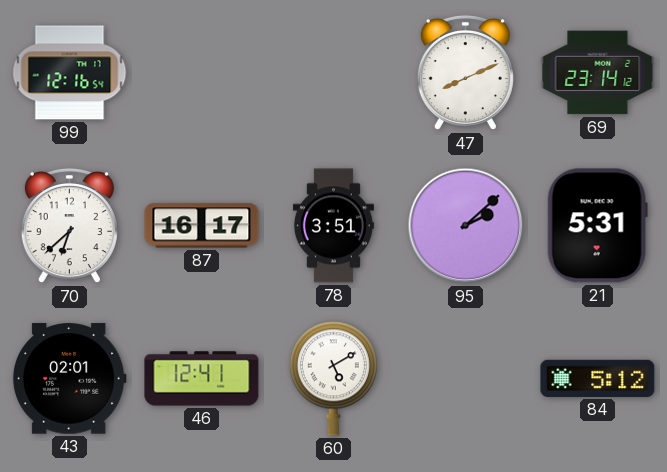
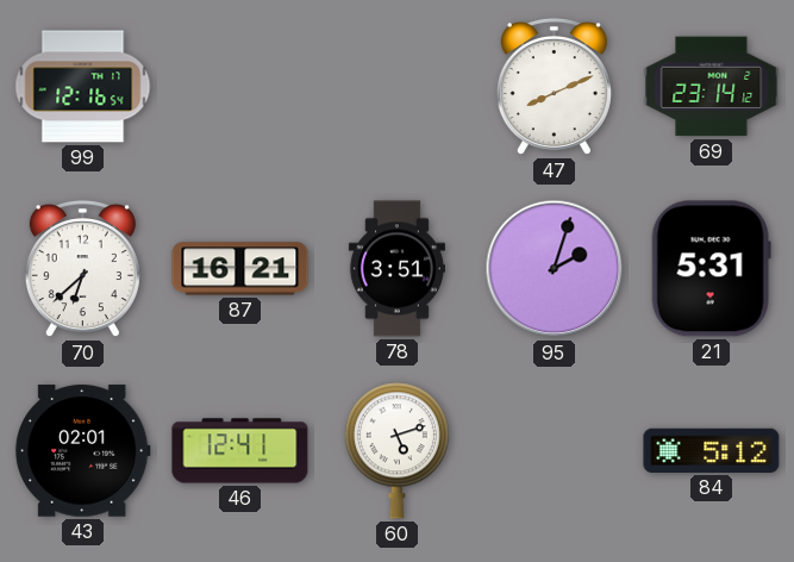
87: 16:17 -> 16:21 (240, 269)
95: 2:08 -> 2:03 (555, 269)
60: 5:10 -> 5:12 (396, 451)
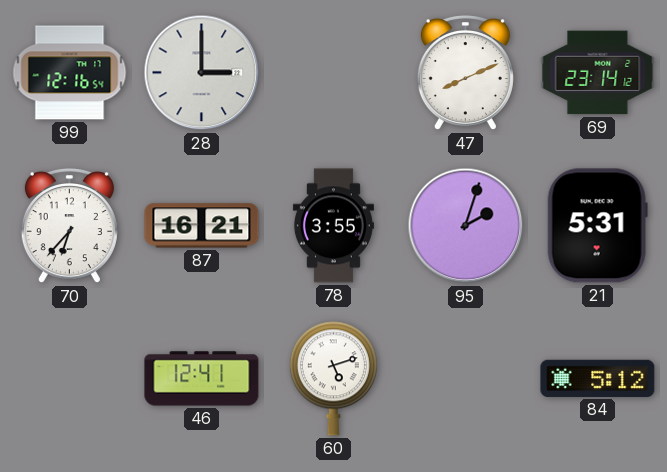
28: none -> 3:00 (202, 73)
70: 6:38 -> 6:37 (69, 227)
78: 3:51 -> 3:55 (333, 226)
43: 02:01 -> none (82, 451)
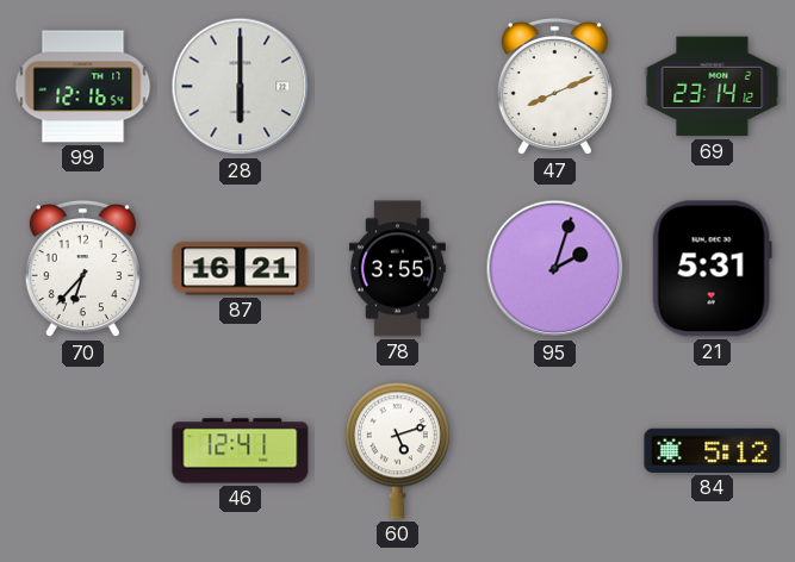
28: 3:00 -> 6:00 (241, 87)
